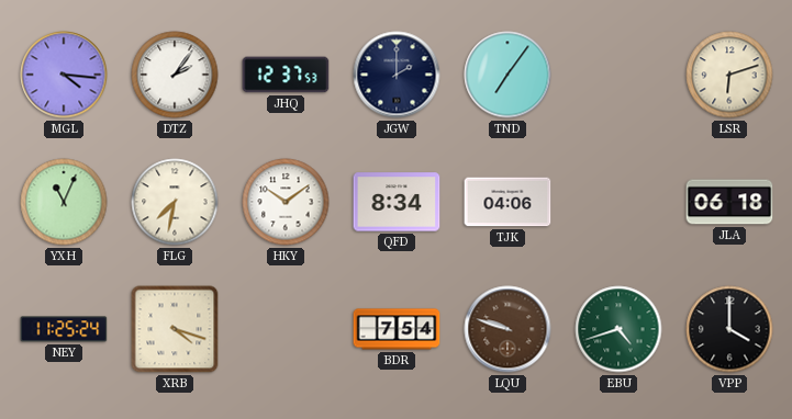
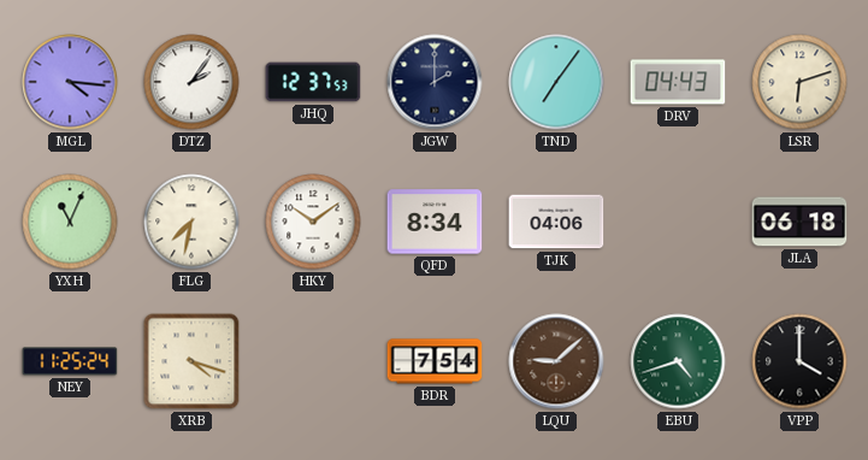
DRV: none -> 04:43 (678, 82)
LQU: 9:48 -> 9:08 (556, 361)
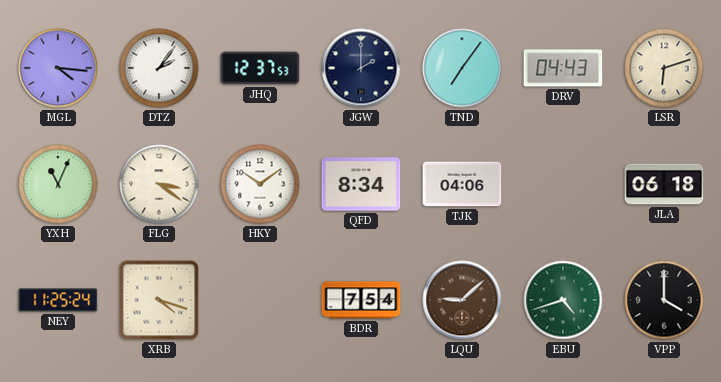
FLG: 7:32 -> 3:21 (159, 184)
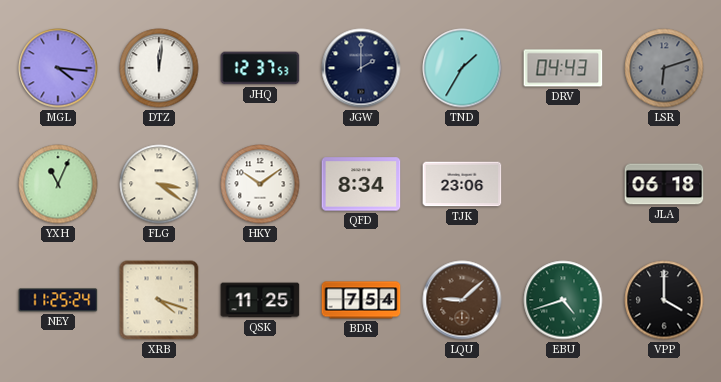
DTZ: 2:06 -> 12:01 (159, 68)
TND: 7:06 -> 1:35 (462, 68)
LSR dial: cream -> grey (664, 68)
TJK: 04:06 -> 23:06 (462, 184)
QSK: none -> 11:25 (260, 300)
